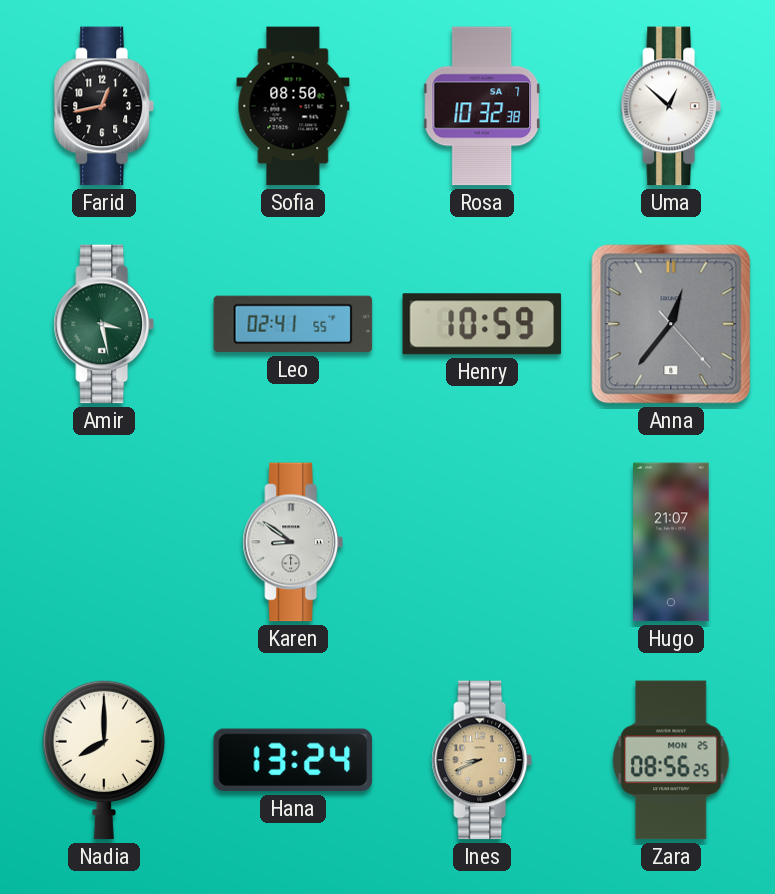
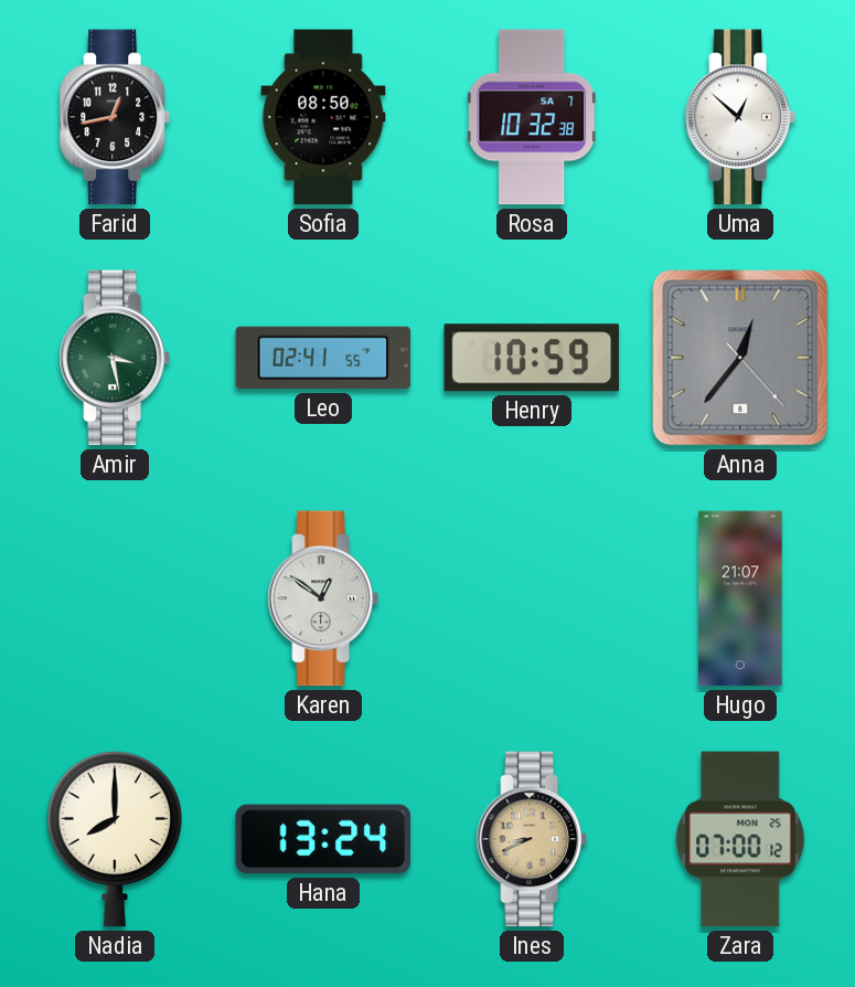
Karen: 8:51 -> 12:51 (322, 598)
Zara: 08:56 -> 07:00 (740, 839)
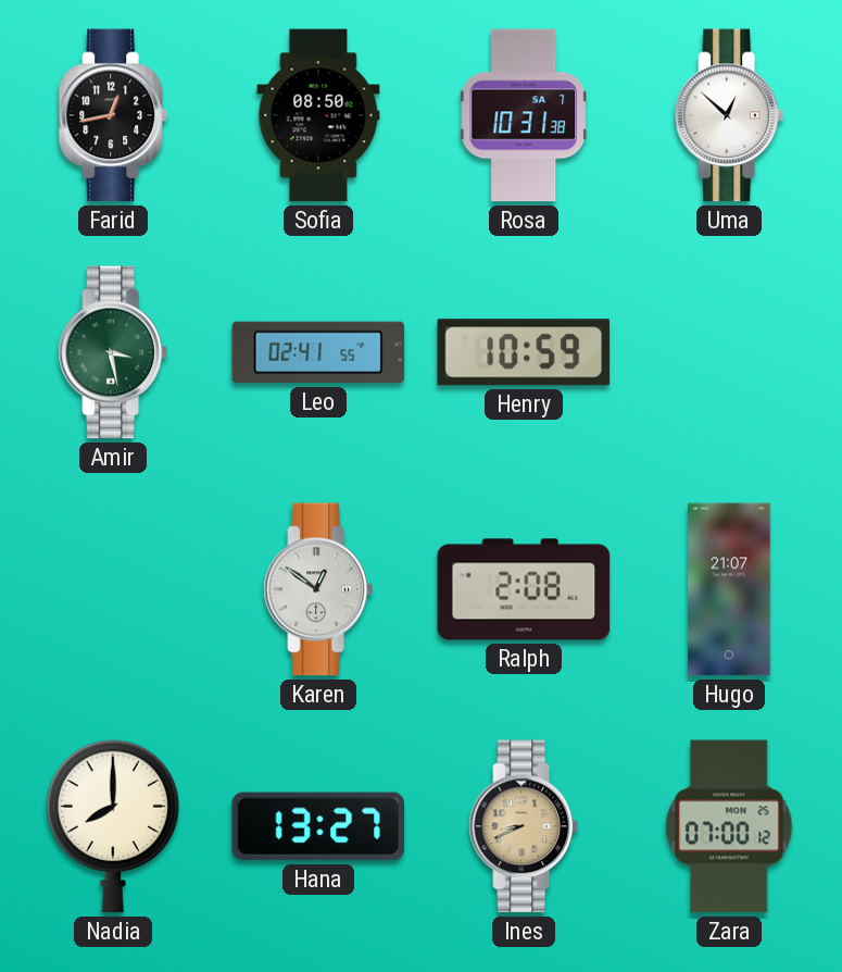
Rosa: 10:32 -> 10:31 (524, 115)
Anna: 12:36 -> none (740, 358)
Ralph: none -> 2:08 (524, 589)
Hana: 13:24 -> 13:27 (318, 826)
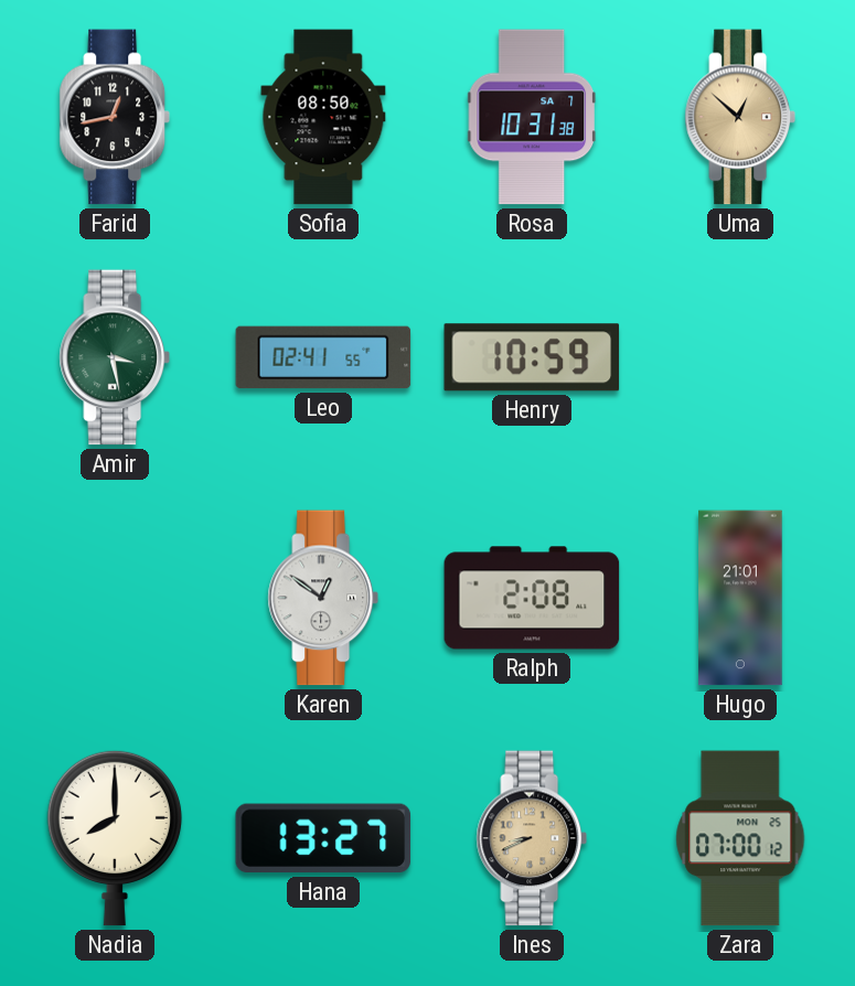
Uma dial: white -> champagne (739, 117)
Hugo: 21:07 -> 21:01 (740, 598)
